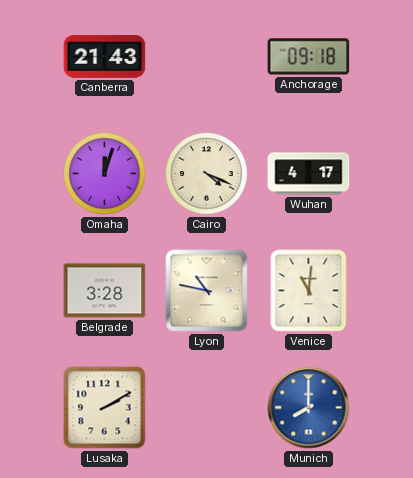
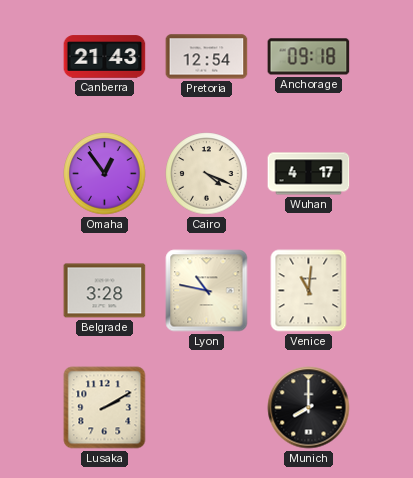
Pretoria: none -> 12:54 (207, 57)
Omaha: 12:03 -> 12:54 (105, 174)
Munich dial: blue -> black (309, 408)
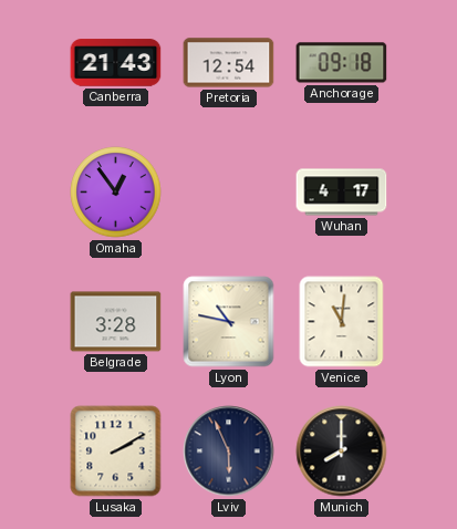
Cairo: 4:19 -> none (207, 174)
Lviv: none -> 5:56 (229, 452)
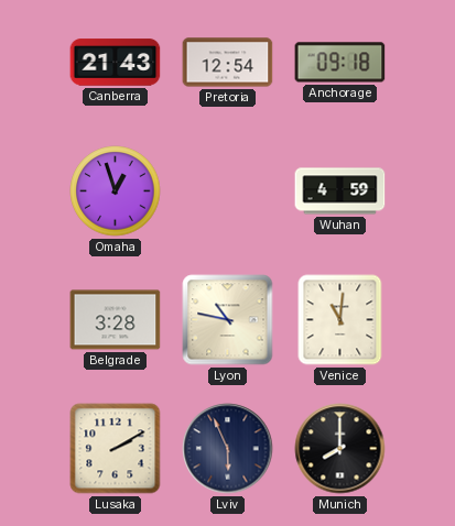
Omaha: 12:54 -> 12:57 (116, 191)
Wuhan: 4:17 -> 4:59 (340, 191)
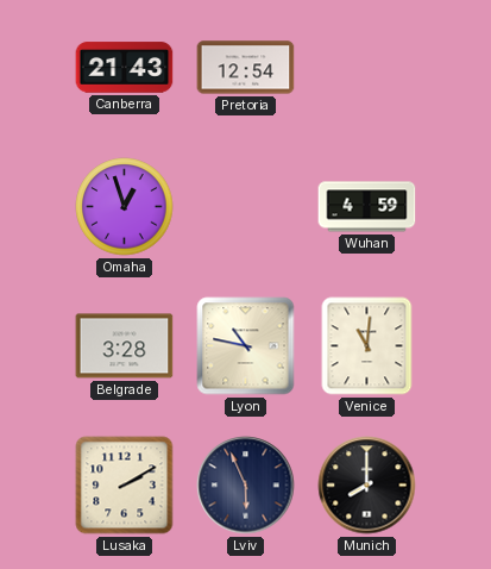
Anchorage: 09:18 -> none (340, 63)
